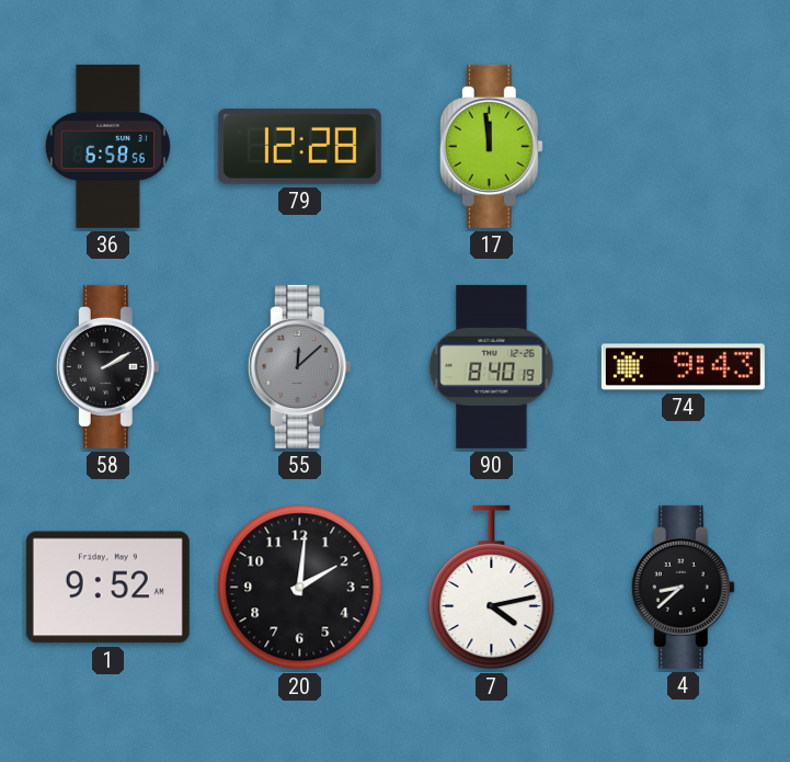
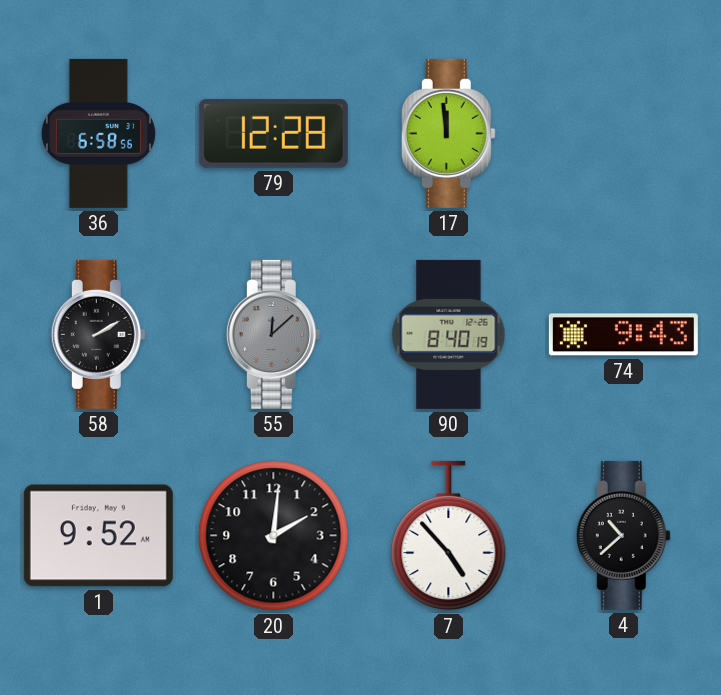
7: 4:13 -> 4:53 (449, 536)
4: 8:38 -> 10:38 (623, 535)
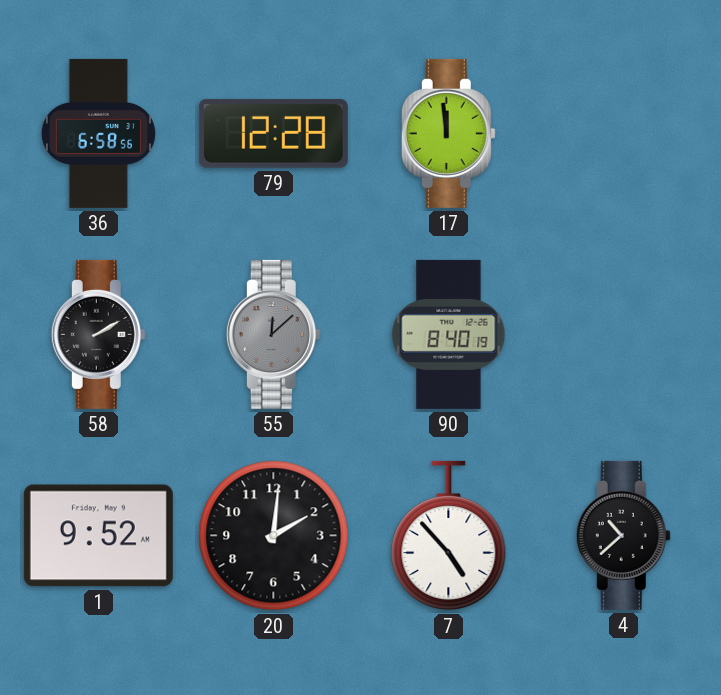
74: 9:43 -> none (623, 335)
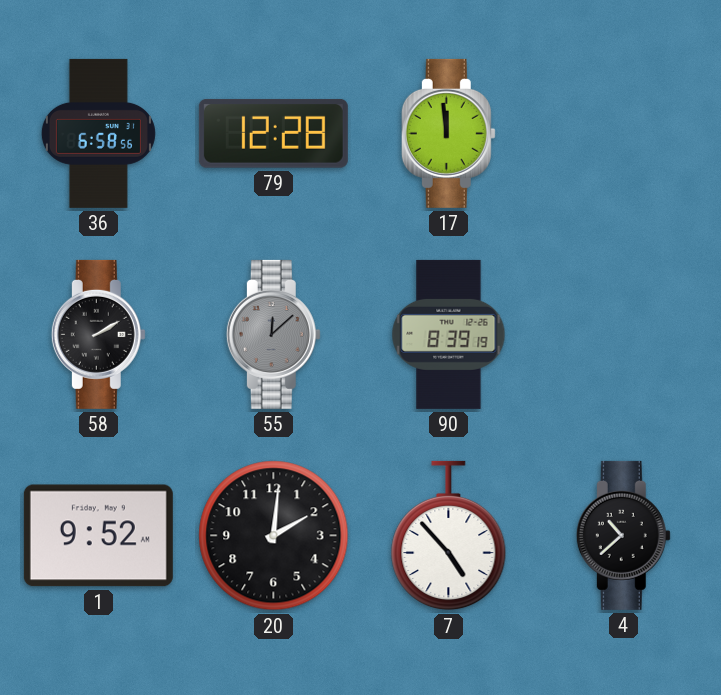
90: 8:40 -> 8:39 (449, 334)
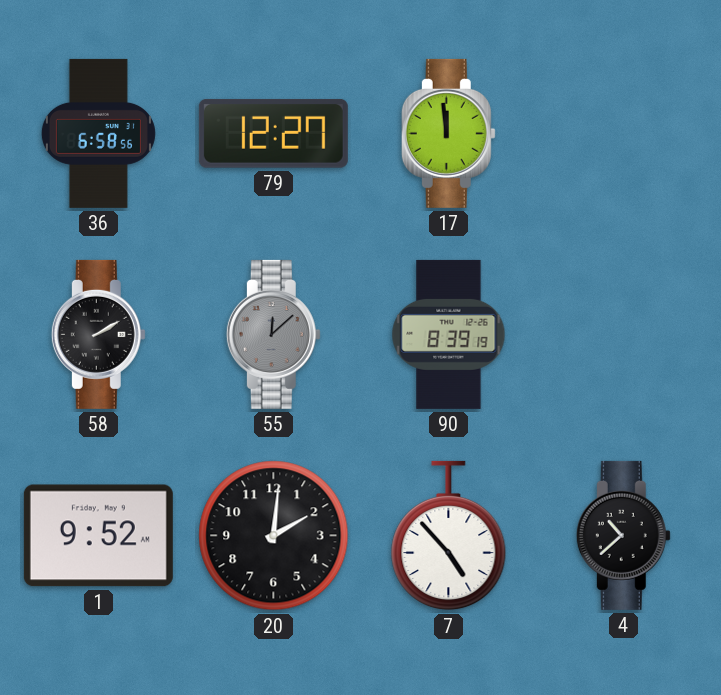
79: 12:28 -> 12:27 (273, 133)
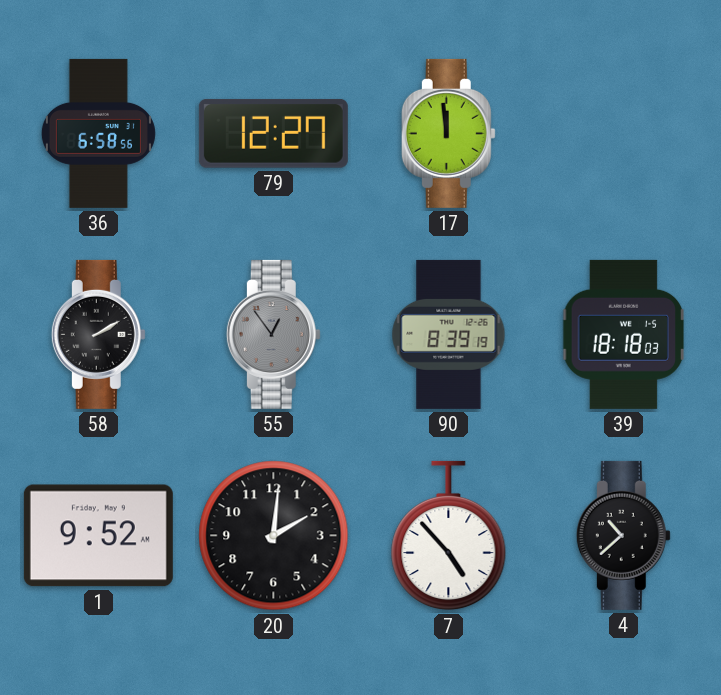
55: 12:08 -> 12:54 (273, 334)
39: none -> 18:18 (624, 334)
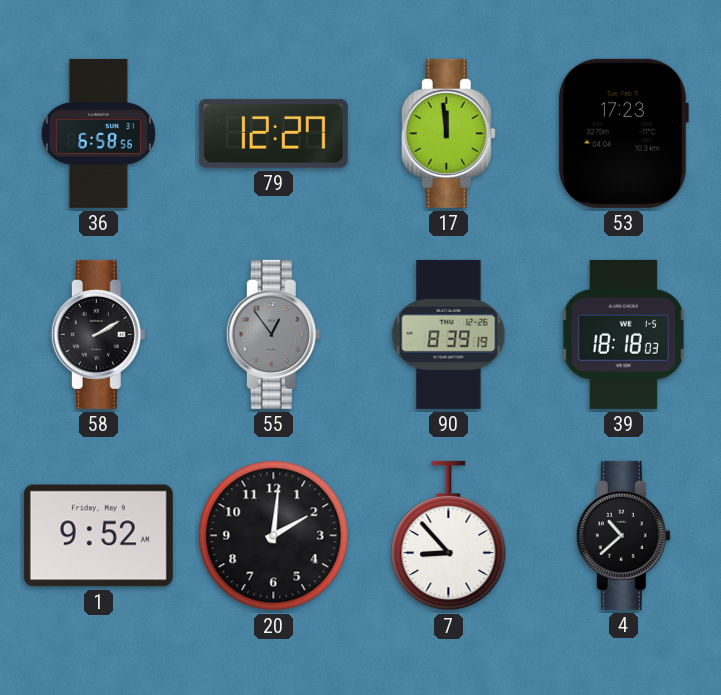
53: none -> 17:23 (623, 133)
7: 4:53 -> 8:53 (449, 536)
